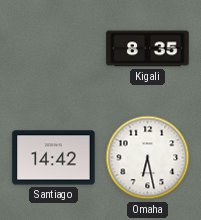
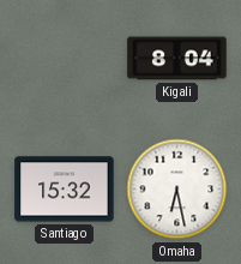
Kigali: 8:35 -> 8:04 (177, 59)
Santiago: 14:42 -> 15:32 (65, 190)
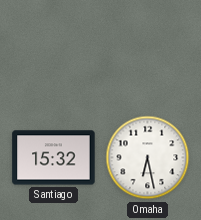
Kigali: 8:04 -> none (177, 59)
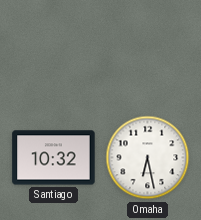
Santiago: 15:32 -> 10:32 (54, 158)
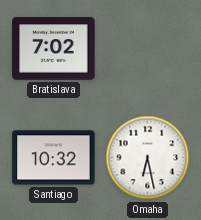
Bratislava: none -> 7:02 (54, 49)
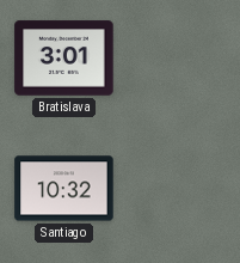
Bratislava: 7:02 -> 3:01 (64, 59)
Omaha: 6:28 -> none (148, 158)
